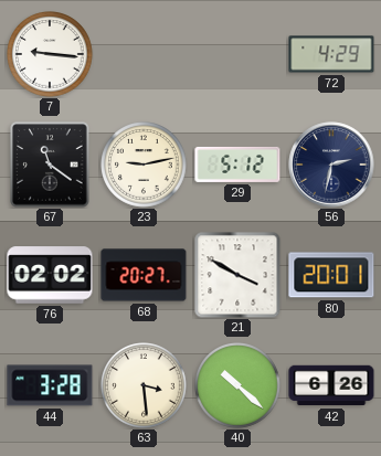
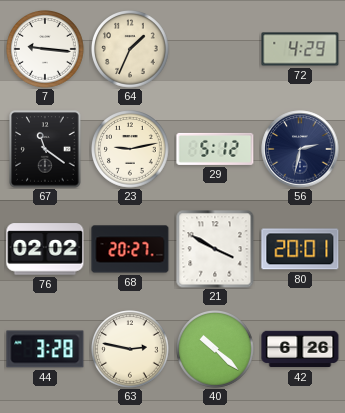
64: none -> 1:34 (131, 50)
63: 3:29 -> 2:47 (131, 350)
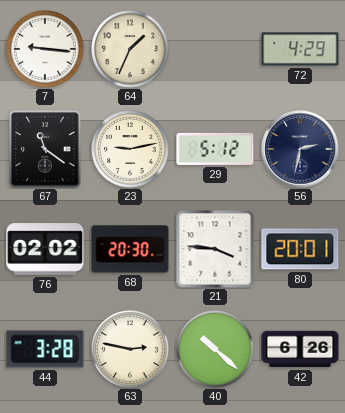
68: 20:27 -> 20:30 (130, 249)
21: 3:50 -> 3:46 (215, 249)
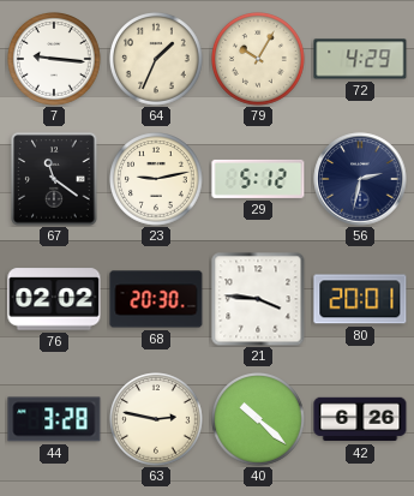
79: none -> 10:05 (259, 60)
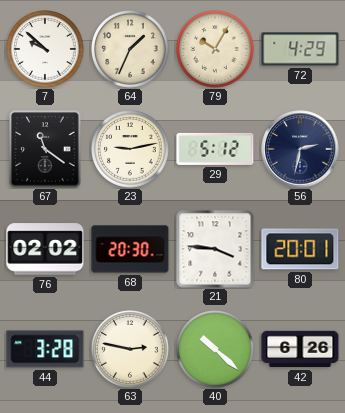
7: 9:16 -> 9:52 (46, 50)
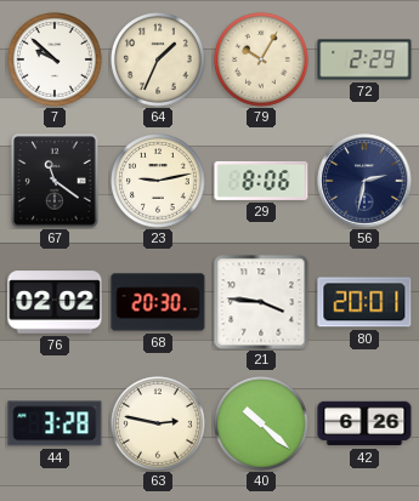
72: 4:29 -> 2:29 (364, 59)
29: 5:12 -> 8:06 (261, 181)
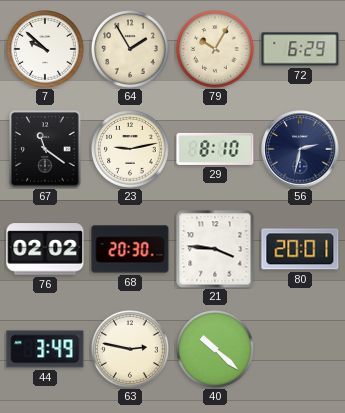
64: 1:34 -> 1:55 (131, 50)
72: 2:29 -> 6:29 (300, 49)
29: 8:06 -> 8:10 (215, 149)
44: 3:28 -> 3:49 (45, 349)
42: 6:26 -> none (364, 423)
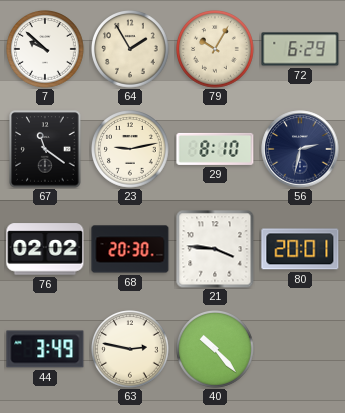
40: 10:22 -> 10:23 (216, 350)
